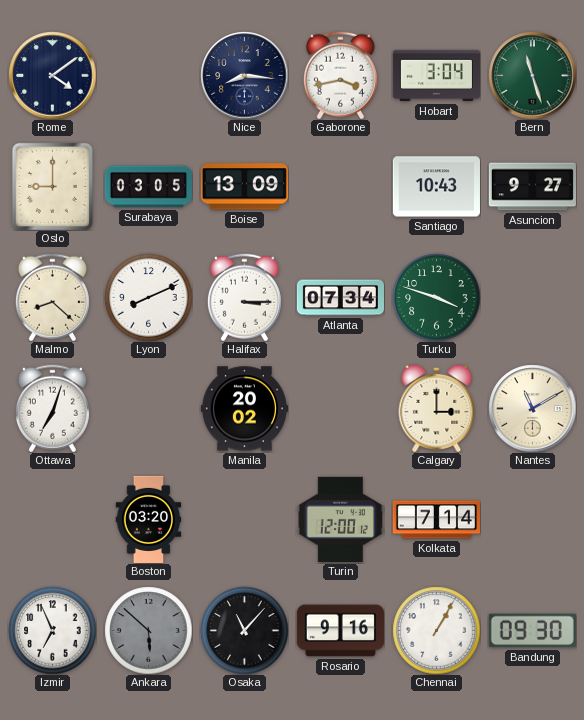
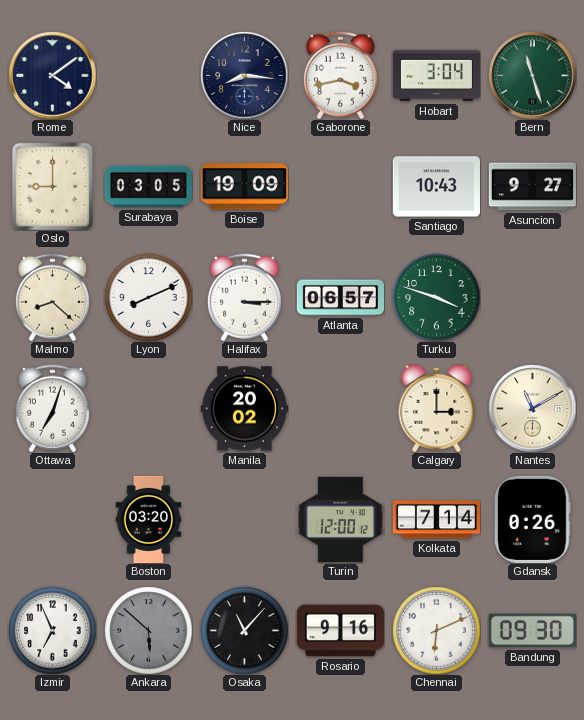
Boise: 13:09 -> 19:09 (244, 187)
Atlanta: 07:34 -> 06:57 (340, 298)
Gdansk: none -> 0:26 (533, 519)
Chennai: 1:05 -> 6:11 (436, 630)
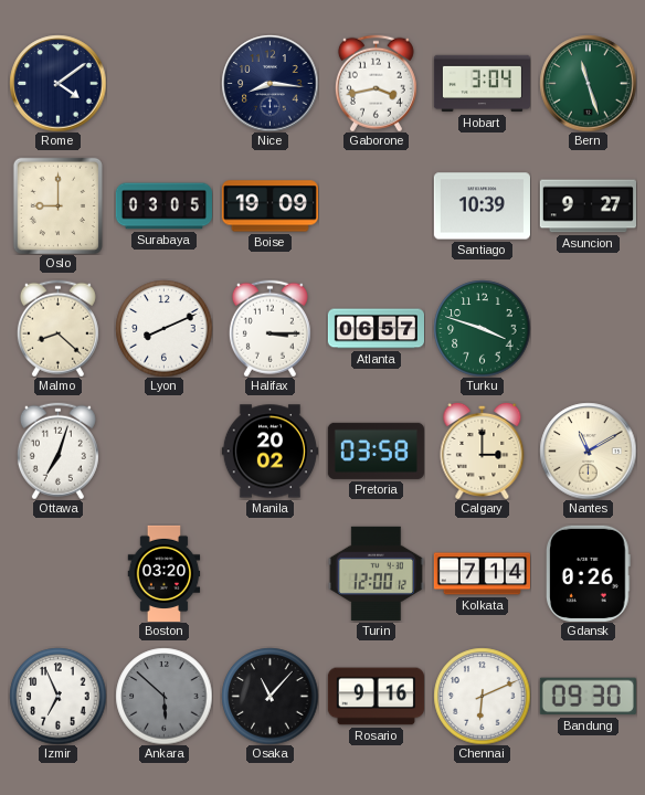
Santiago: 10:43 -> 10:39 (482, 206)
Pretoria: none -> 03:58 (376, 451)
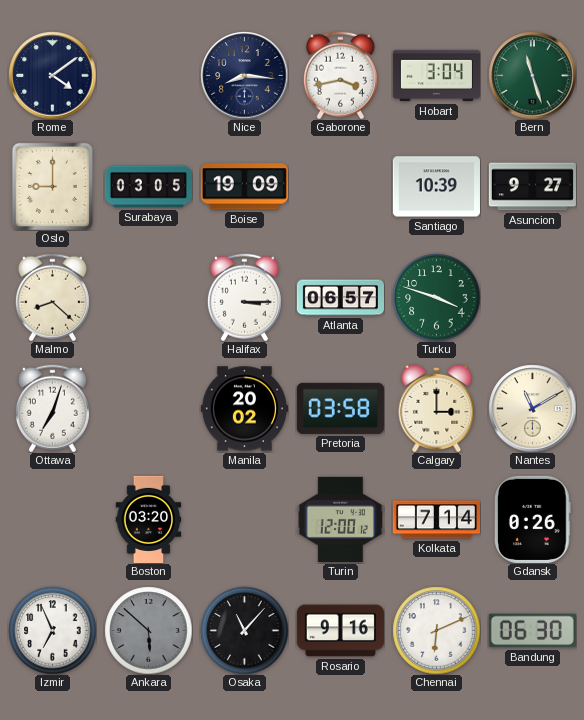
Lyon: 8:11 -> none (163, 328)
Bandung: 09:30 -> 06:30 (532, 631)
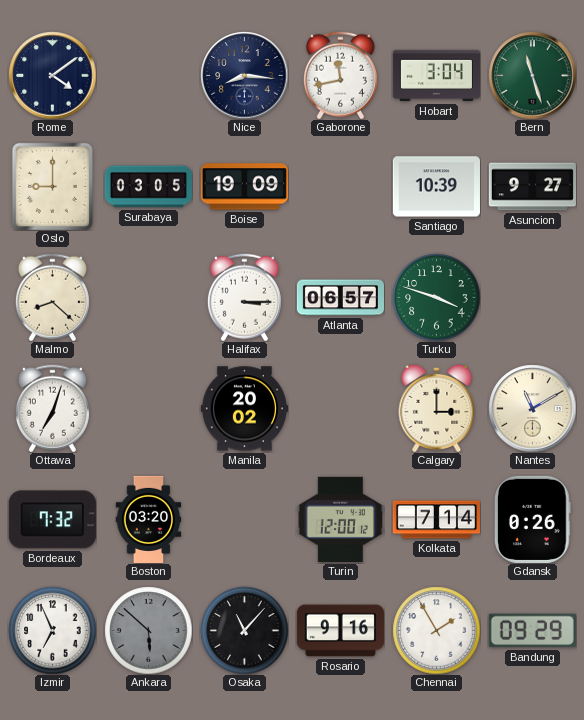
Gaborone: 3:43 -> 11:43 (340, 75)
Pretoria: 03:58 -> none (340, 408)
Bordeaux: none -> 7:32 (52, 520)
Chennai: 6:11 -> 1:55 (436, 630)
Bandung: 06:30 -> 09:29 (532, 631)
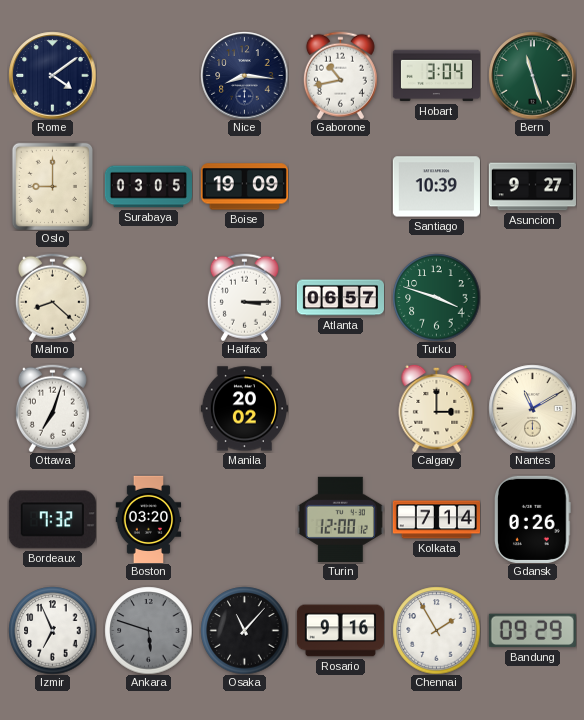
Gaborone: 11:43 -> 10:43 (340, 75)
Ankara: 5:52 -> 5:48 (148, 630)
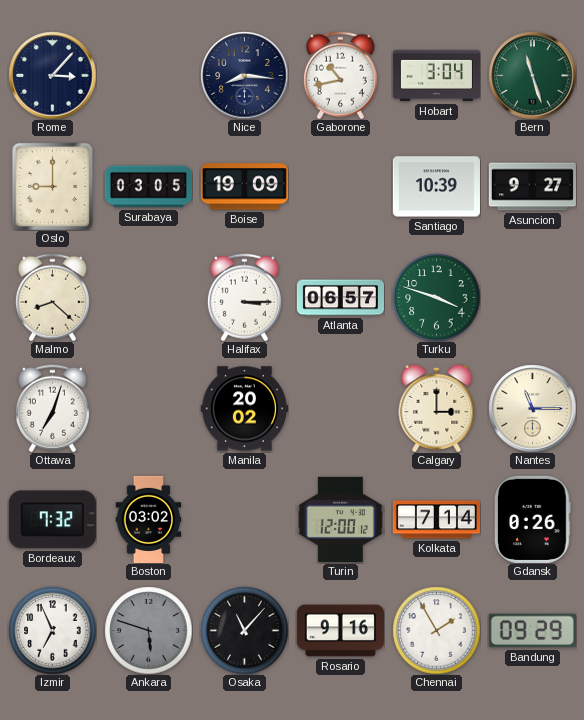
Rome: 4:09 -> 3:07 (52, 75)
Nantes: 11:10 -> 11:15 (532, 408)
Boston: 03:20 -> 03:02 (149, 519)
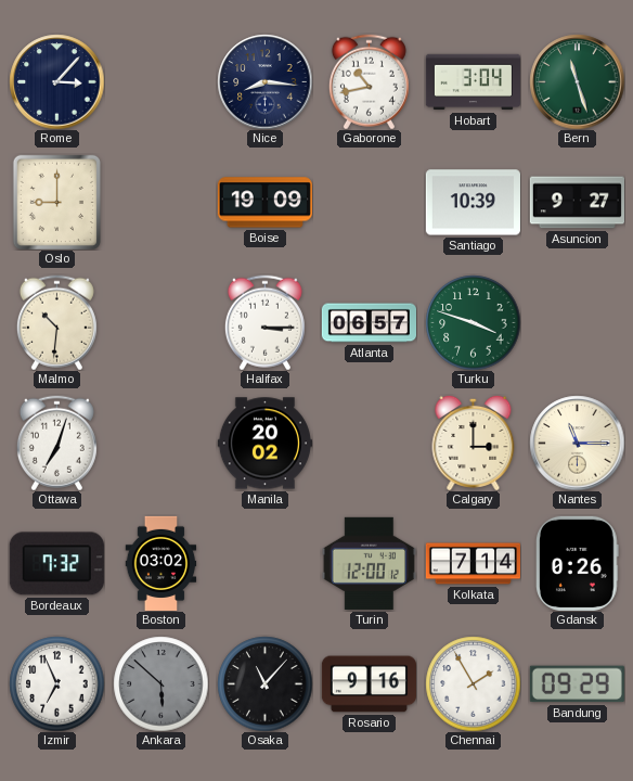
Surabaya: 03:05 -> none (148, 187)
Malmo: 8:22 -> 10:31 (56, 322)
Ankara: 5:48 -> 5:52 (160, 683)
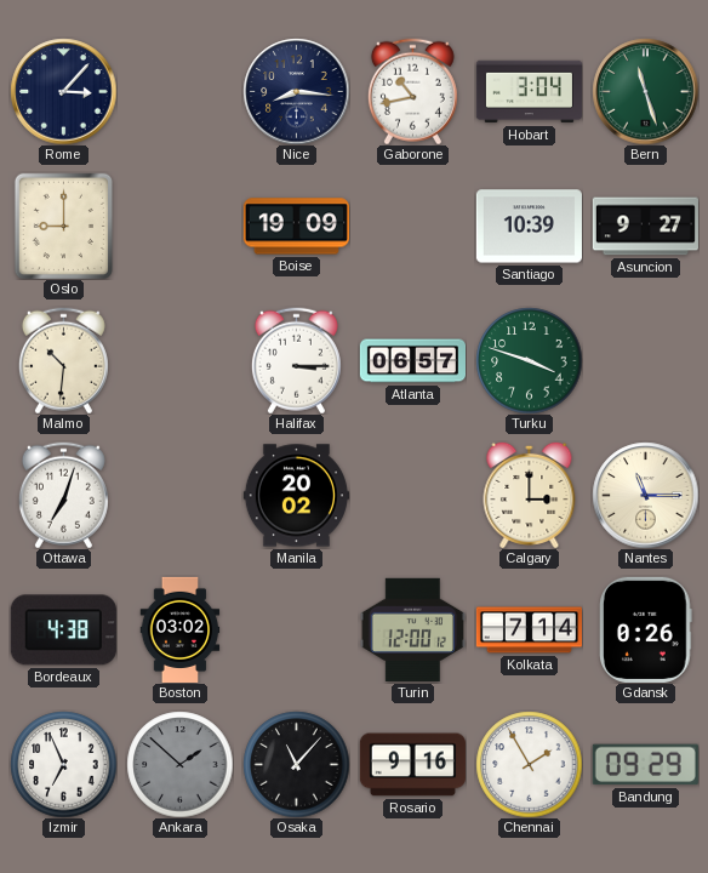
Bordeaux: 7:32 -> 4:38 (63, 630)
Ankara: 5:52 -> 1:52 (179, 764)
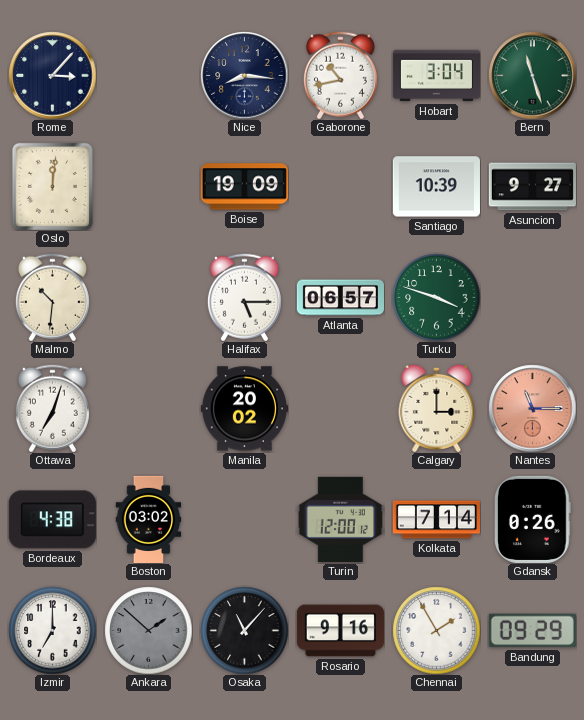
Oslo: 9:00 -> 12:01 (52, 186)
Halifax: 3:15 -> 5:15 (244, 297)
Nantes dial: cream -> salmon (532, 408)
Izmir: 6:56 -> 7:00 (52, 630)
